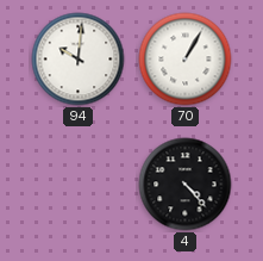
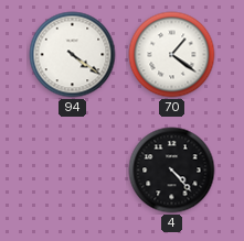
94: 10:01 -> 4:21 (73, 55)
70: 1:05 -> 1:21 (172, 55)
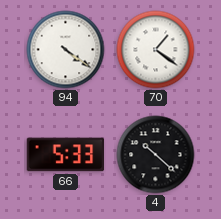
66: none -> 5:33 (66, 155)
4: 4:23 -> 10:22 (156, 155)
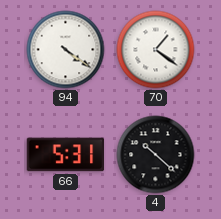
66: 5:33 -> 5:31 (66, 155)
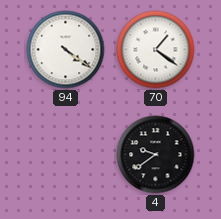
66: 5:31 -> none (66, 155)
4: 10:22 -> 9:39 (156, 155)
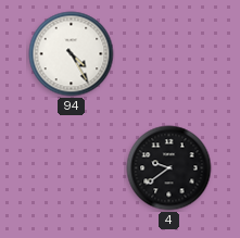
94: 4:21 -> 4:25 (72, 54)
70: 1:21 -> none (156, 50)
